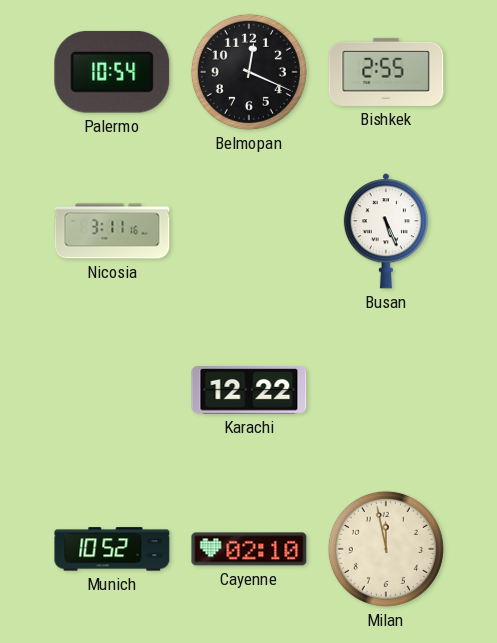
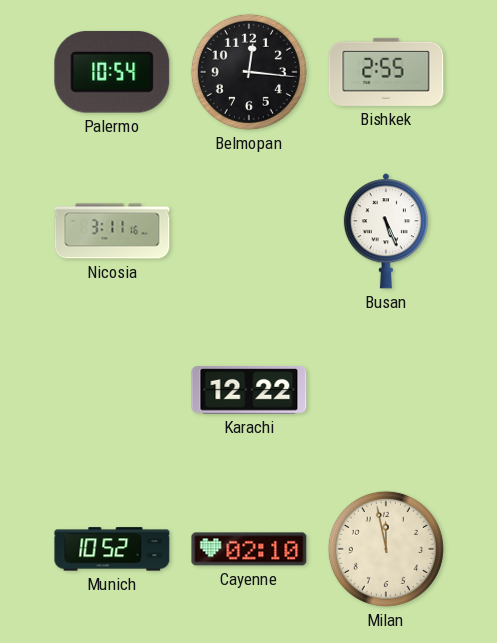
Belmopan: 12:19 -> 12:16 (249, 72)
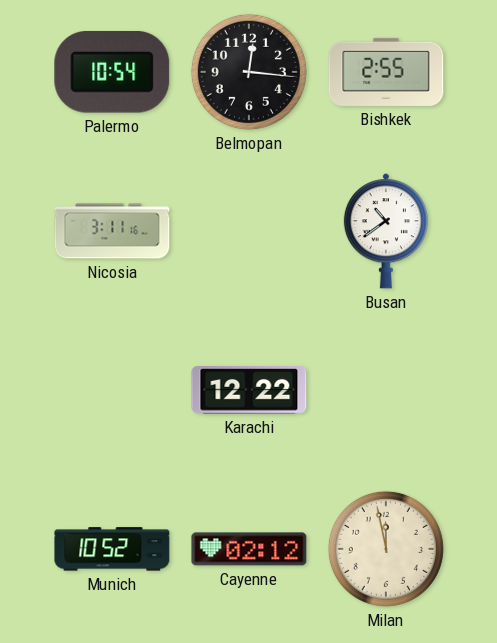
Busan: 5:26 -> 10:39 (386, 231)
Cayenne: 02:10 -> 02:12 (249, 549)
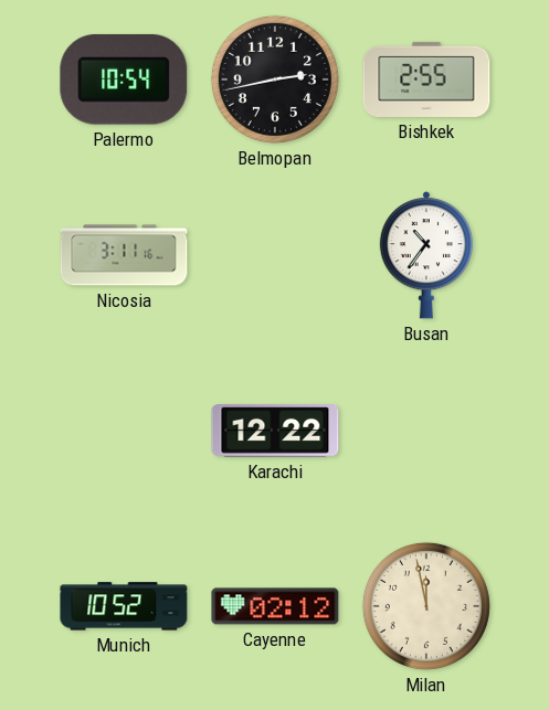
Belmopan: 12:16 -> 2:43 (275, 80)
Busan: 10:39 -> 10:36 (426, 255)
